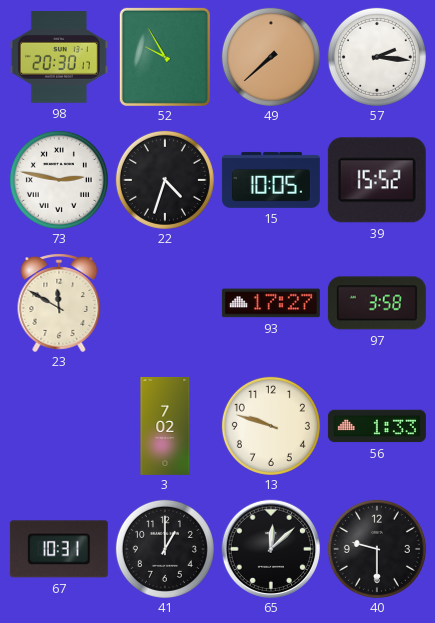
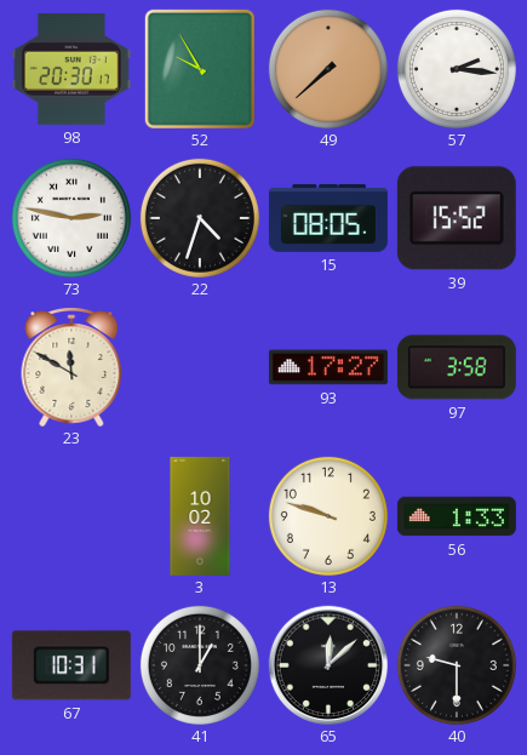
15: 10:05 -> 08:05 (328, 218)
3: 7:02 -> 10:02 (200, 516)
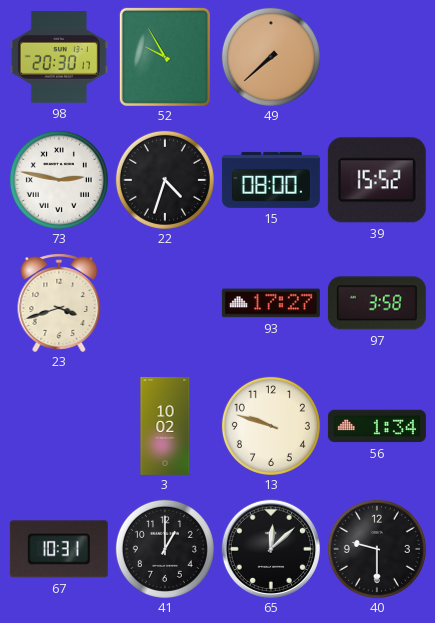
57: 2:16 -> none (457, 69)
15: 08:05 -> 08:00 (271, 180)
23: 11:50 -> 3:42 (59, 303)
56: 1:33 -> 1:34 (377, 426)
